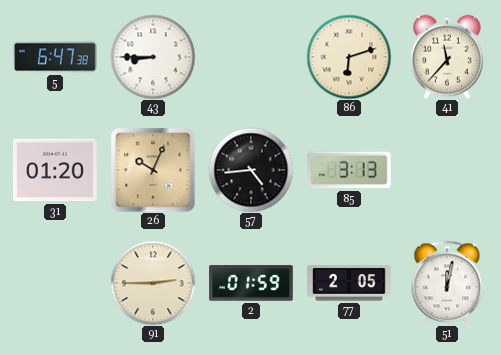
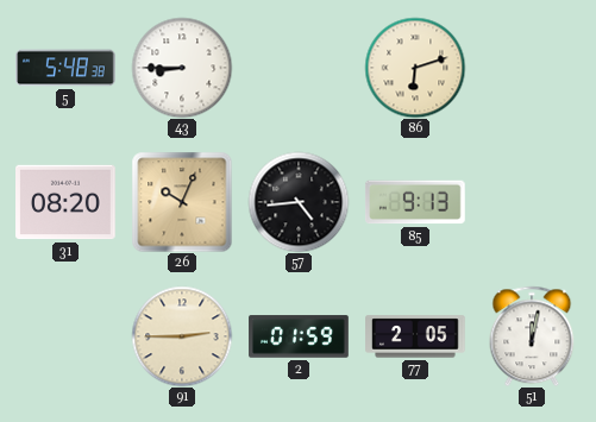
5: 6:47 -> 5:48 (65, 68)
41: 11:37 -> none (448, 57)
31: 01:20 -> 08:20 (67, 202)
85: 3:13 -> 9:13 (415, 202)
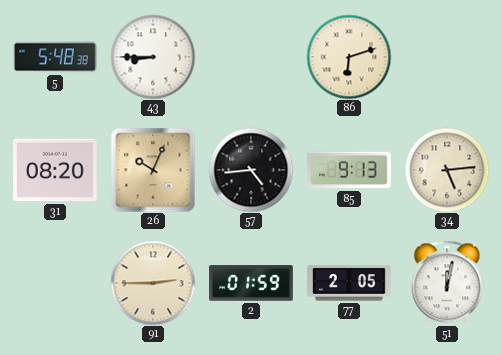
34: none -> 5:14 (447, 170)
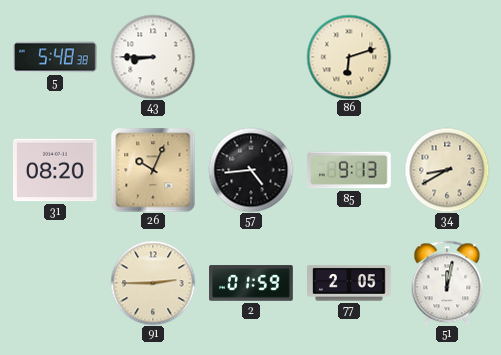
34: 5:14 -> 8:40 (447, 170)
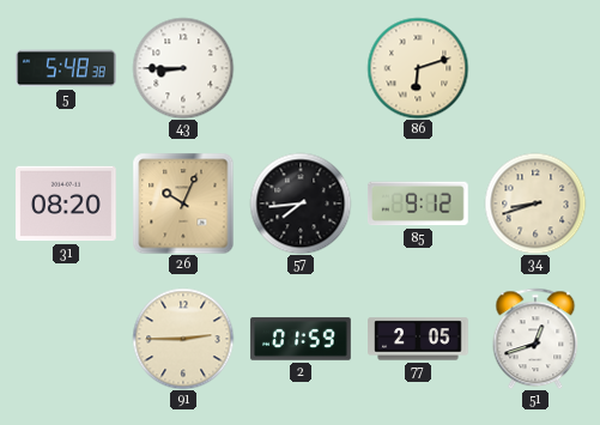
57: 4:44 -> 7:44 (301, 204)
85: 9:13 -> 9:12 (418, 204)
34: 8:40 -> 8:42 (535, 204)
51: 12:02 -> 12:42 (535, 339)
